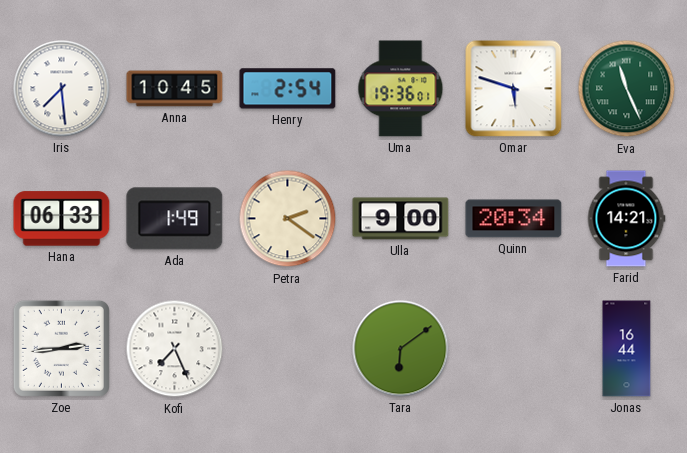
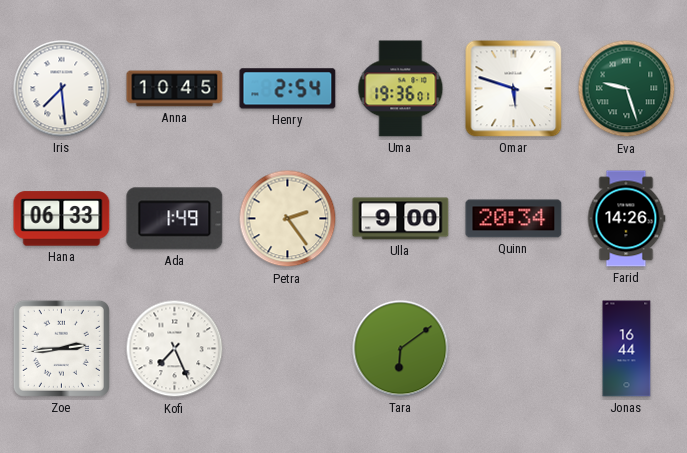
Eva: 11:26 -> 9:27 (627, 89)
Petra: 2:21 -> 2:24 (288, 219)
Farid: 14:21 -> 14:26 (626, 219)
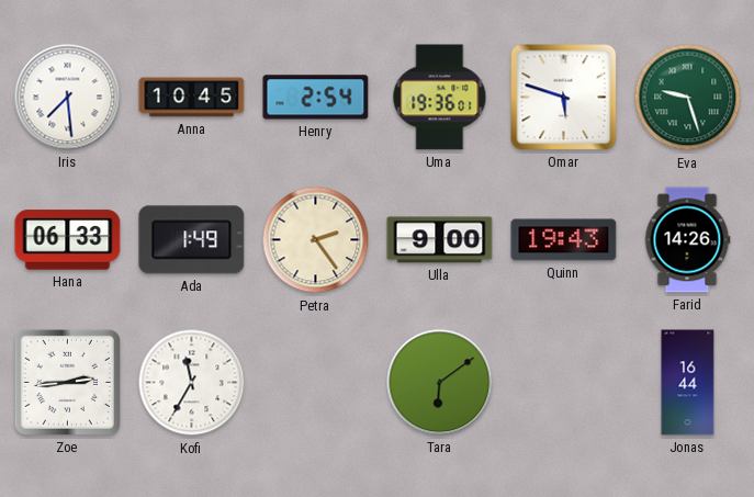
Quinn: 20:34 -> 19:43 (564, 240)
Kofi: 7:26 -> 11:35 (192, 383)
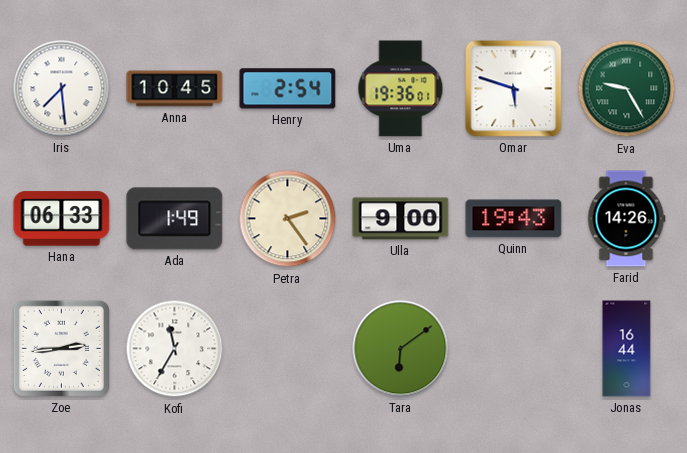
Eva: 9:27 -> 9:25 (627, 89)
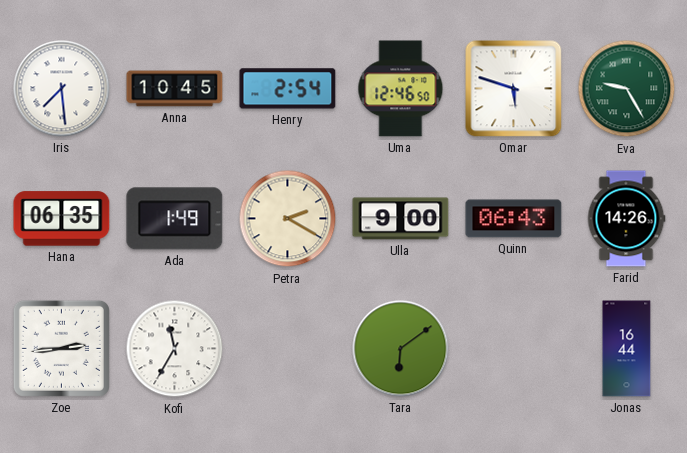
Uma: 19:36 -> 12:46 (401, 89)
Hana: 06:33 -> 06:35 (62, 219)
Petra: 2:24 -> 2:20 (288, 219)
Quinn: 19:43 -> 06:43 (514, 219)
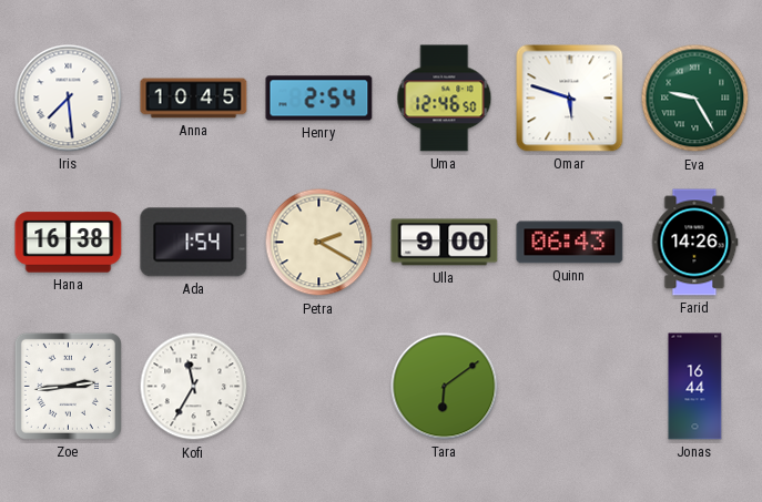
Hana: 06:35 -> 16:38 (69, 243)
Ada: 1:49 -> 1:54 (194, 243)
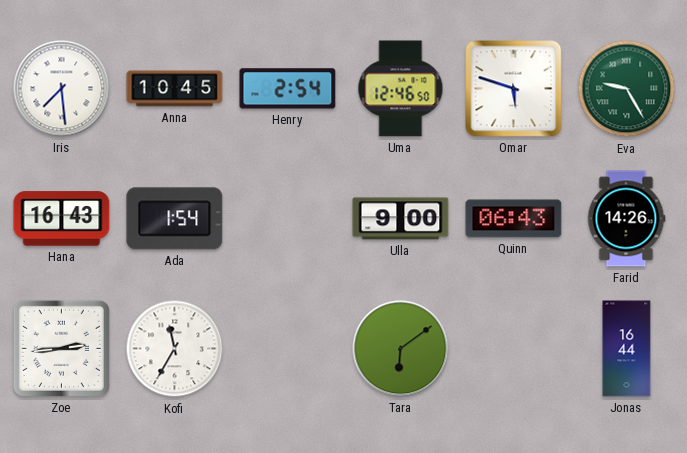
Hana: 16:38 -> 16:43 (62, 219)
Petra: 2:20 -> none (319, 243)
